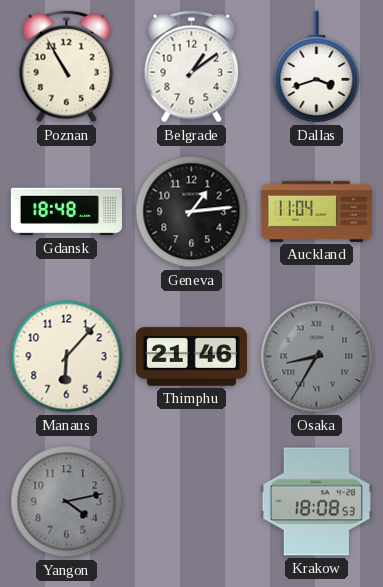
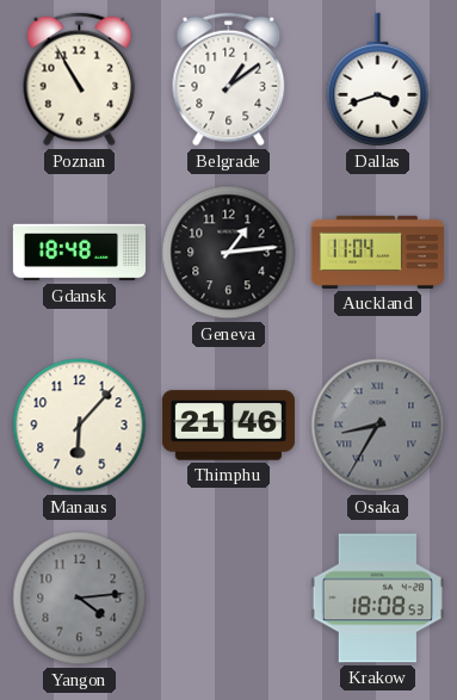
Yangon: 4:13 -> 4:14 (80, 599)
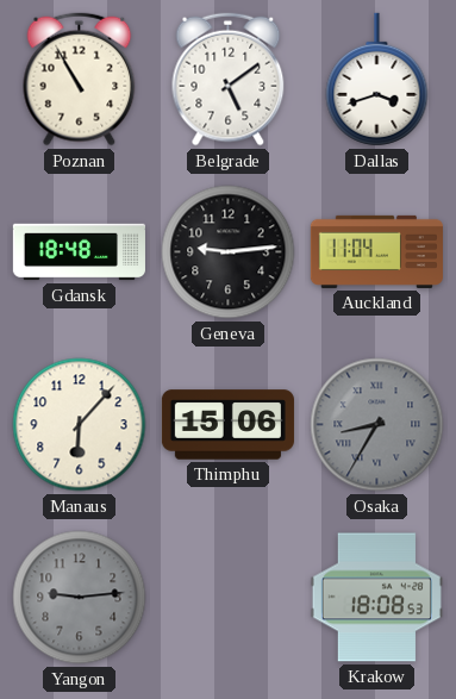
Belgrade: 1:09 -> 5:09 (229, 80)
Geneva: 1:14 -> 9:14 (229, 252)
Thimphu: 21:46 -> 15:06 (227, 425)
Yangon: 4:14 -> 9:14 (80, 598)
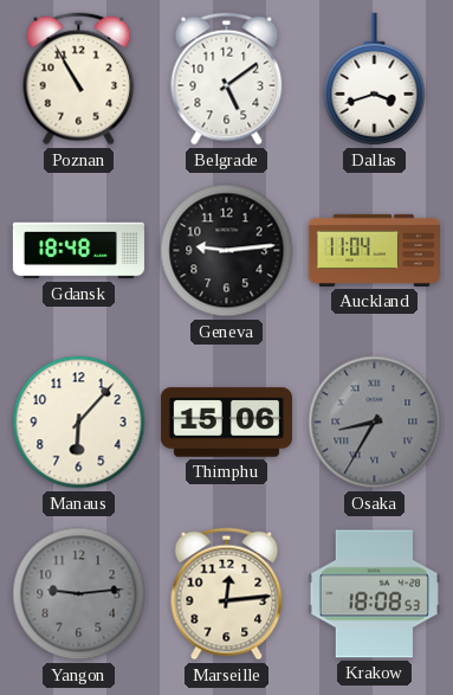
Marseille: none -> 12:14 (227, 594)
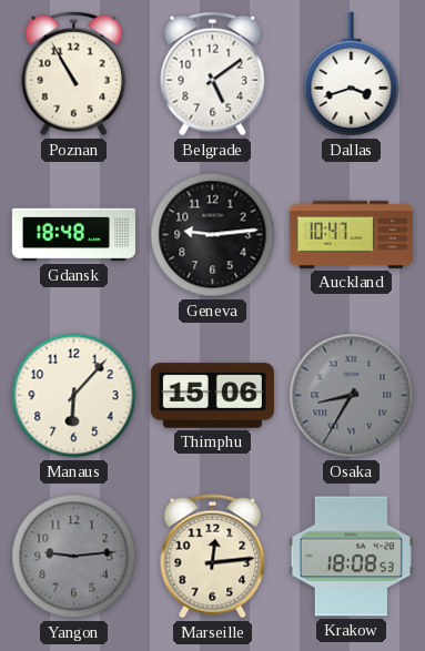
Auckland: 11:04 -> 10:47 (351, 234)
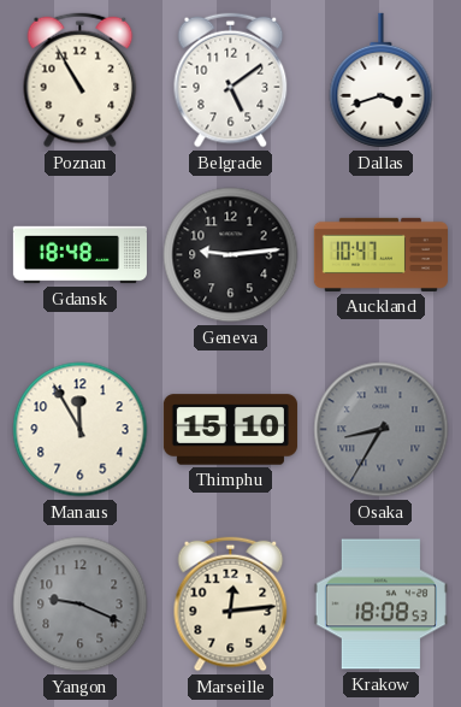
Manaus: 6:07 -> 11:55 (81, 430)
Thimphu: 15:06 -> 15:10 (230, 430)
Yangon: 9:14 -> 9:19 (81, 605)
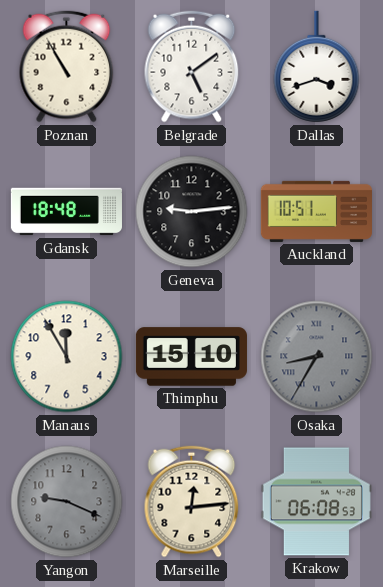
Auckland: 10:47 -> 10:51 (316, 211)
Krakow: 18:08 -> 06:08 (316, 502)
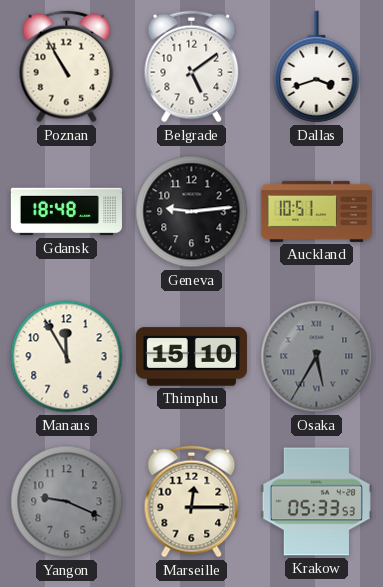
Osaka: 8:35 -> 5:35 (317, 357)
Marseille: 12:14 -> 12:15 (192, 502)
Krakow: 06:08 -> 05:33 (316, 502)
